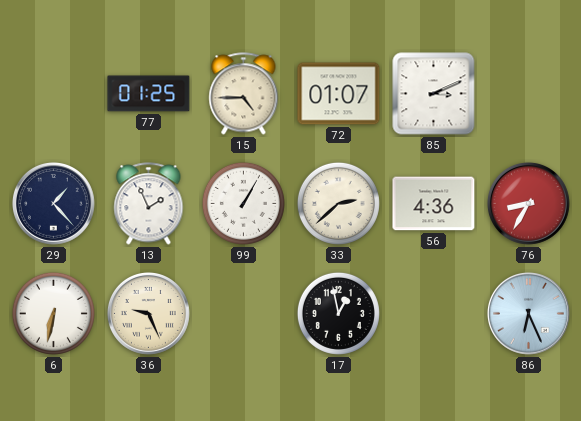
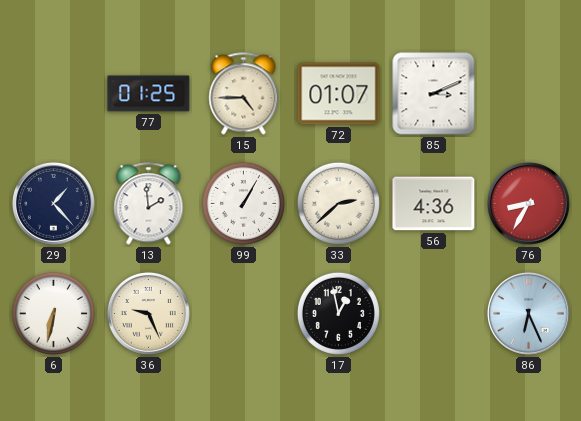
13: 1:56 -> 1:59 (149, 204)
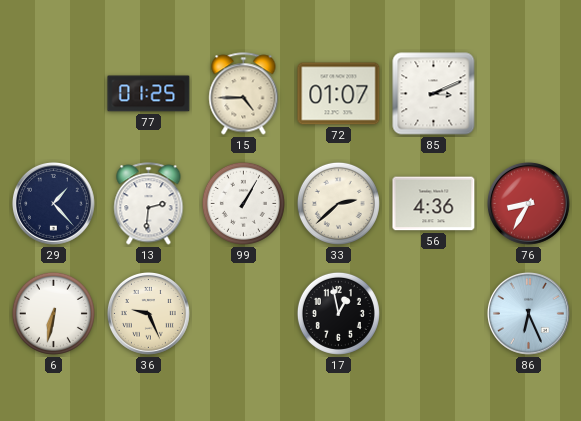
13: 1:59 -> 2:31 (149, 204)
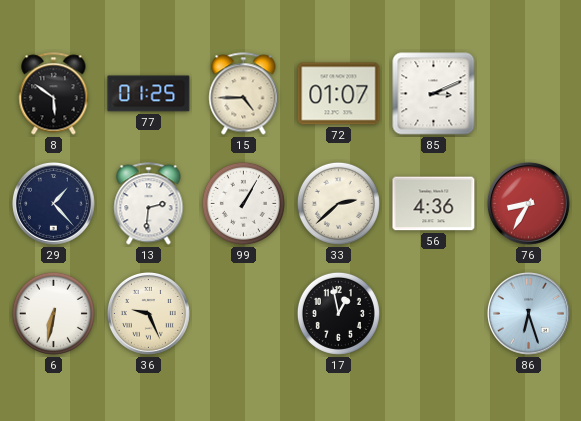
8: none -> 5:51 (54, 94)
86: 6:26 -> 6:27 (528, 313)
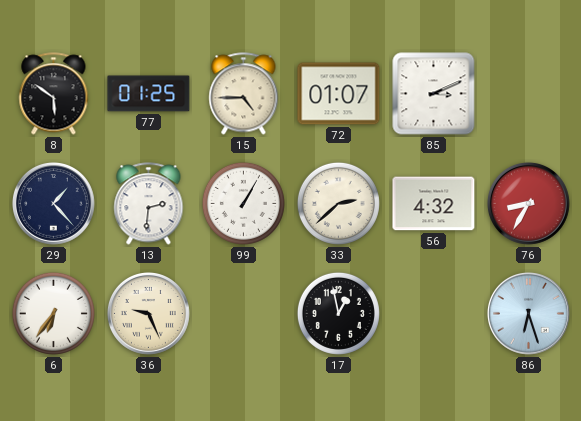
56: 4:36 -> 4:32 (434, 204)
6: 6:32 -> 6:36 (53, 313)
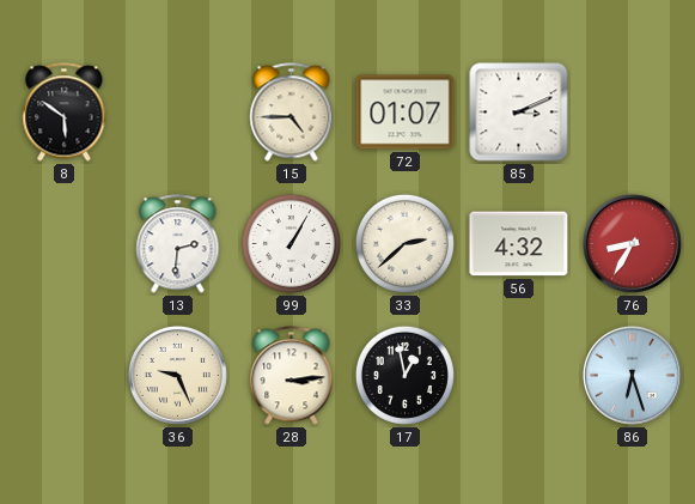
77: 01:25 -> none (149, 94)
29: 1:23 -> none (53, 203)
6: 6:36 -> none (53, 313)
28: none -> 3:14 (292, 376)
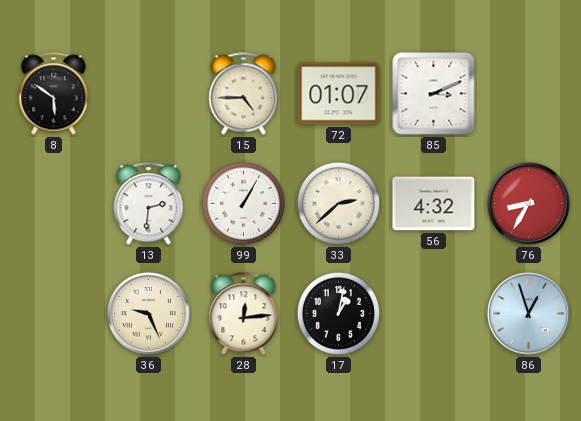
28: 3:14 -> 12:14 (244, 314)
17: 12:58 -> 1:02 (338, 313)
86: 6:27 -> 12:57 (528, 313)
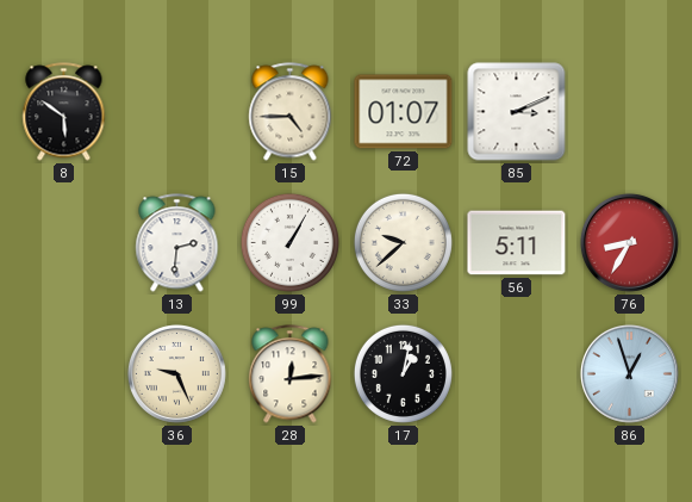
33: 2:38 -> 9:38 (403, 242)
56: 4:32 -> 5:11 (517, 243)
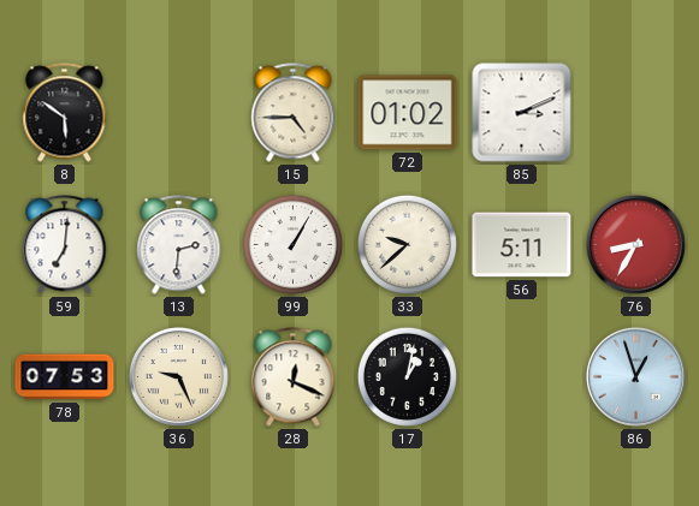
72: 01:07 -> 01:02 (408, 113)
59: none -> 7:01 (65, 245)
78: none -> 07:53 (65, 377)
28: 12:14 -> 12:19 (294, 377)
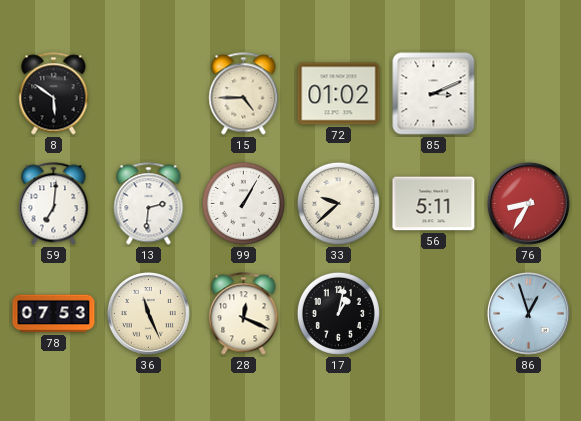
36: 9:26 -> 11:26 (148, 313)
